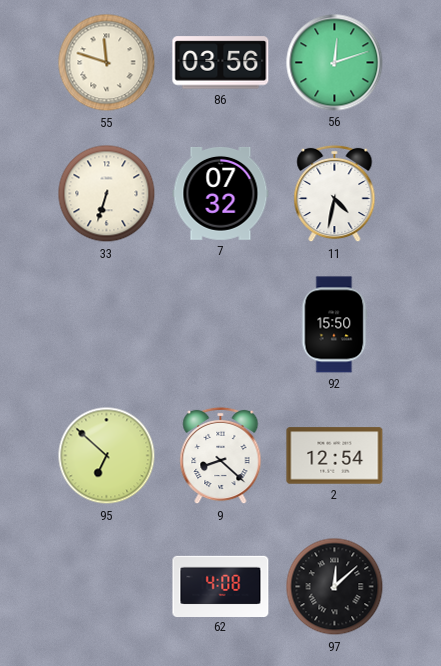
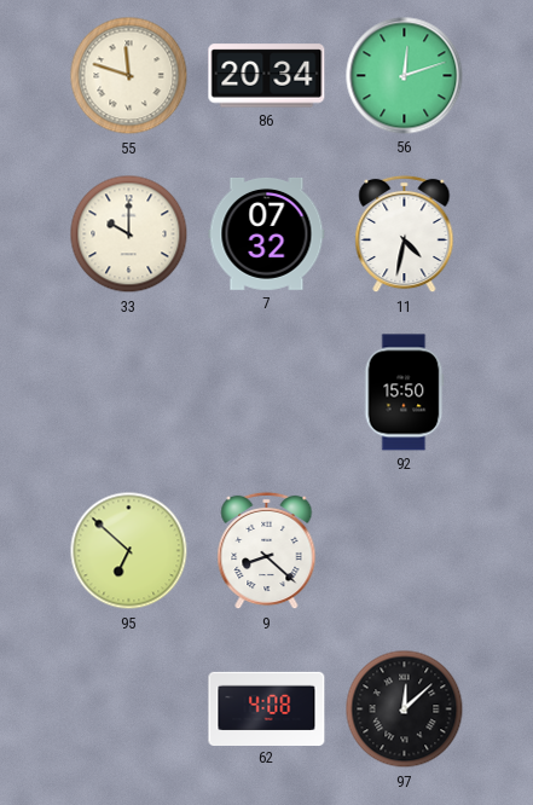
86: 03:56 -> 20:34 (267, 76)
33: 6:33 -> 10:00 (129, 234)
2: 12:54 -> none (335, 456)
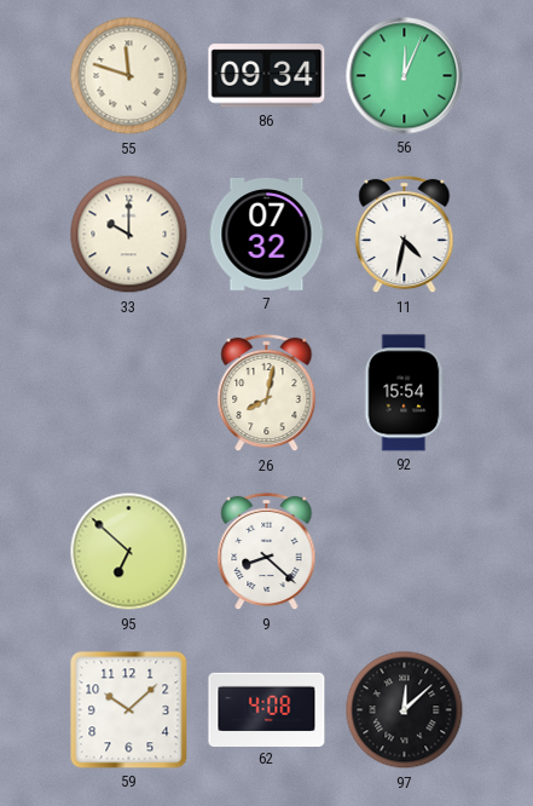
86: 20:34 -> 09:34 (267, 76)
56: 12:12 -> 12:04 (405, 76)
26: none -> 8:02 (267, 393)
92: 15:50 -> 15:54 (405, 393)
59: none -> 10:08 (129, 710)
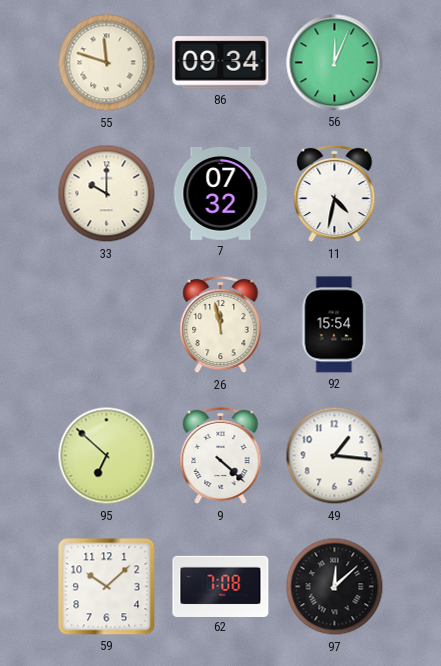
26: 8:02 -> 11:58 (221, 325)
9: 8:22 -> 4:22 (221, 456)
49: none -> 1:16 (335, 456)
62: 4:08 -> 7:08 (221, 586)
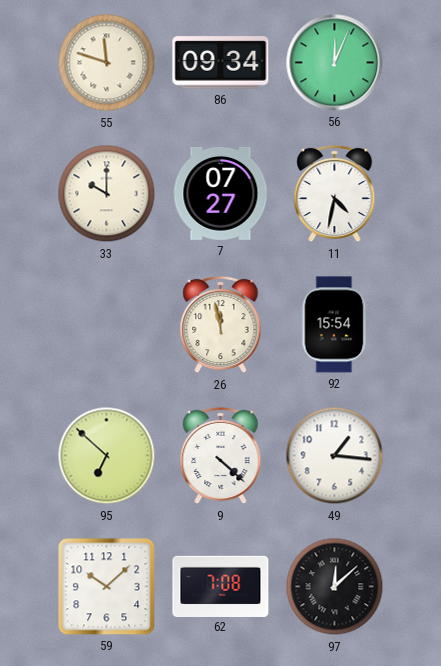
7: 07:32 -> 07:27 (221, 194)
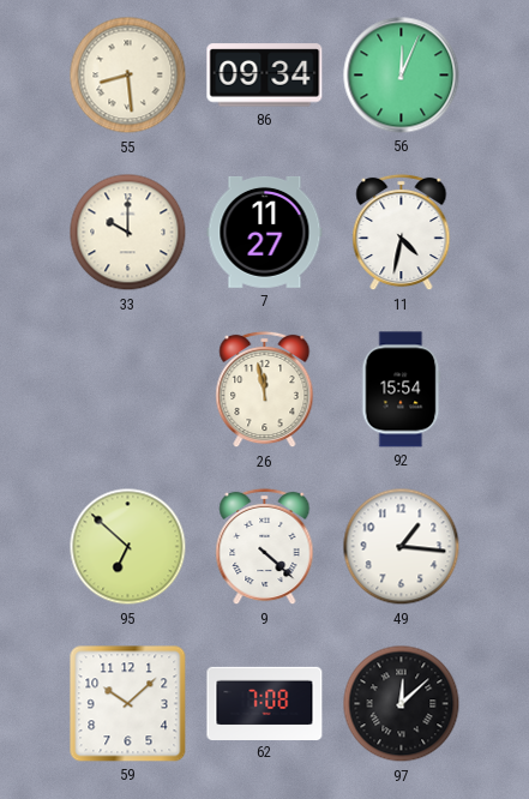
55: 11:48 -> 8:29 (128, 76)
7: 07:27 -> 11:27 (265, 233)
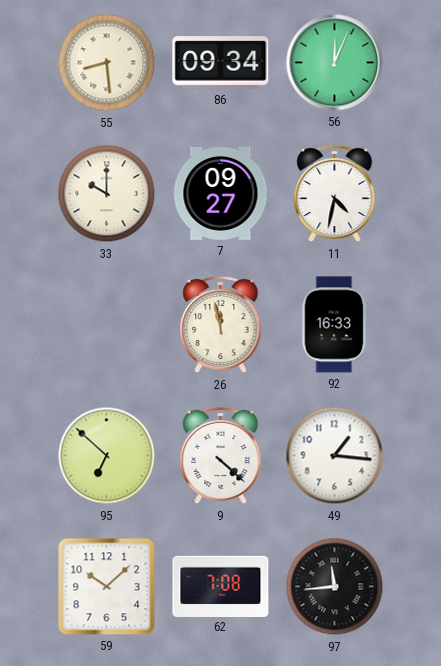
7: 11:27 -> 09:27 (221, 194)
92: 15:54 -> 16:33 (335, 325)
97: 12:08 -> 11:44 (335, 587)
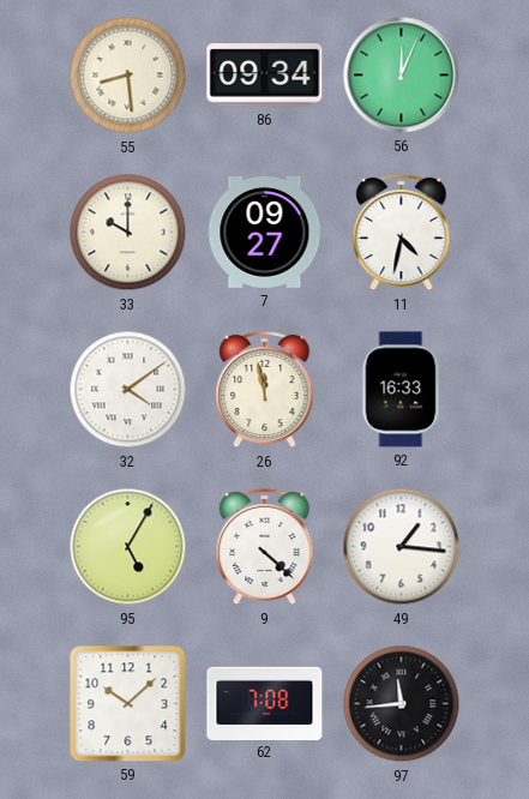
32: none -> 4:09 (128, 390)
95: 6:52 -> 5:05 (128, 547)
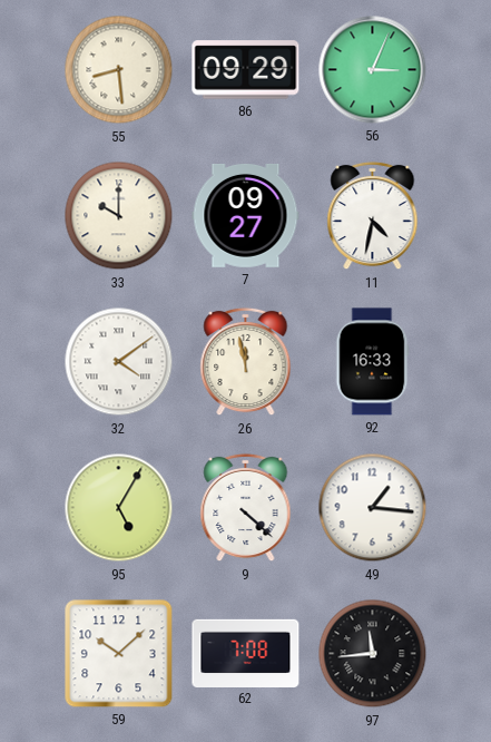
86: 09:34 -> 09:29 (246, 70)
56: 12:04 -> 3:04 (373, 70)
